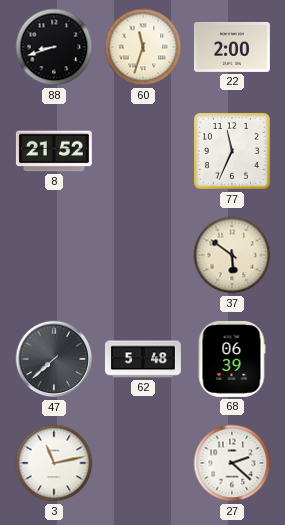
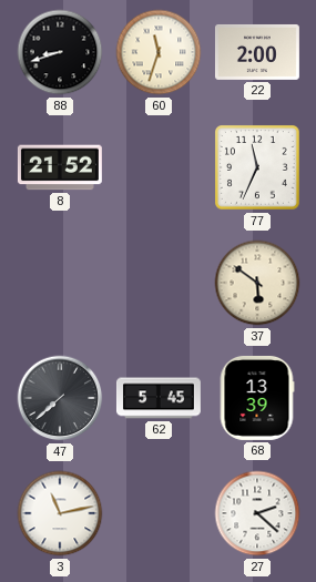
62: 5:48 -> 5:45 (159, 398)
68: 06:39 -> 13:39 (257, 398)
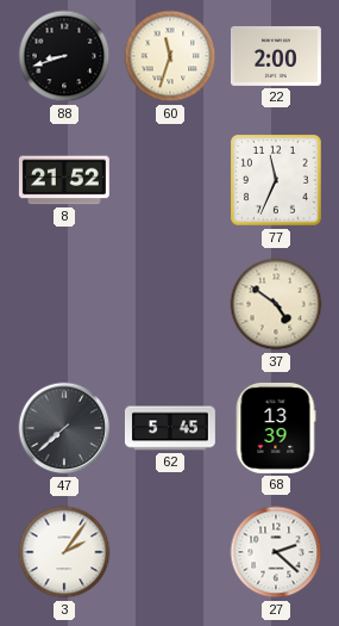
37: 5:51 -> 4:51 (276, 304)
3: 11:13 -> 2:06 (64, 552)
